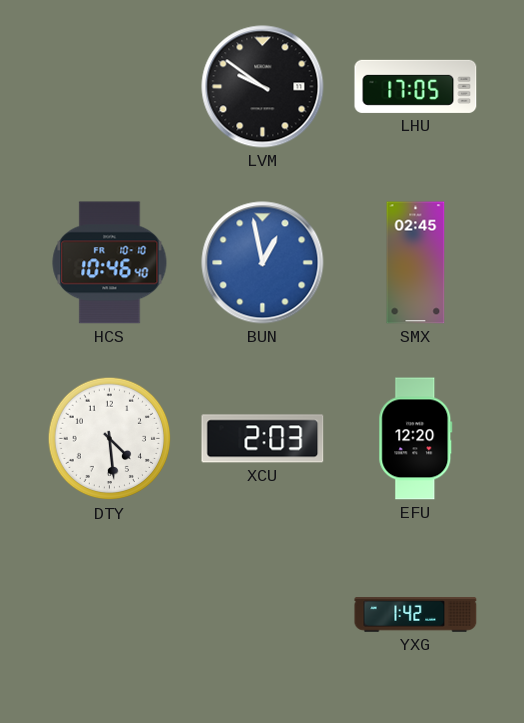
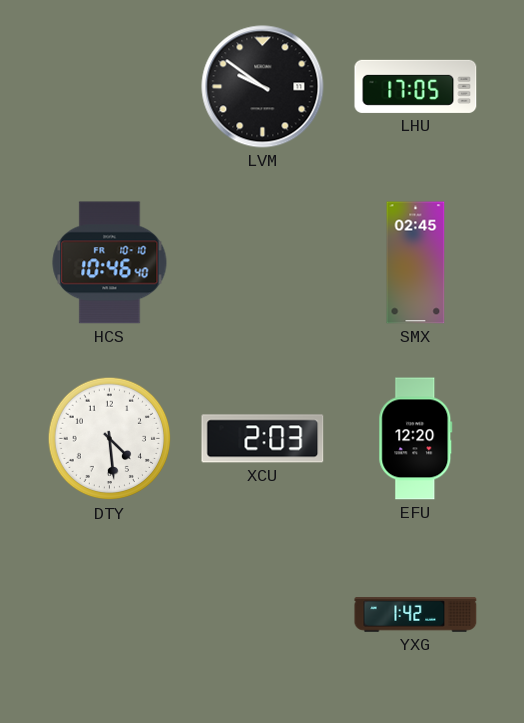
BUN: 12:58 -> none (263, 263)
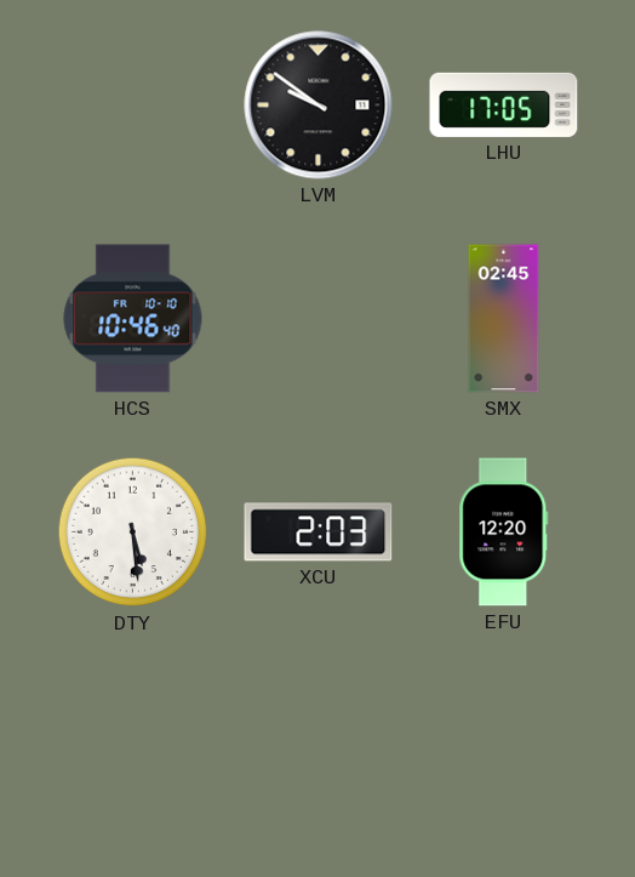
DTY: 4:29 -> 5:29 (133, 533)
YXG: 1:42 -> none (416, 615)
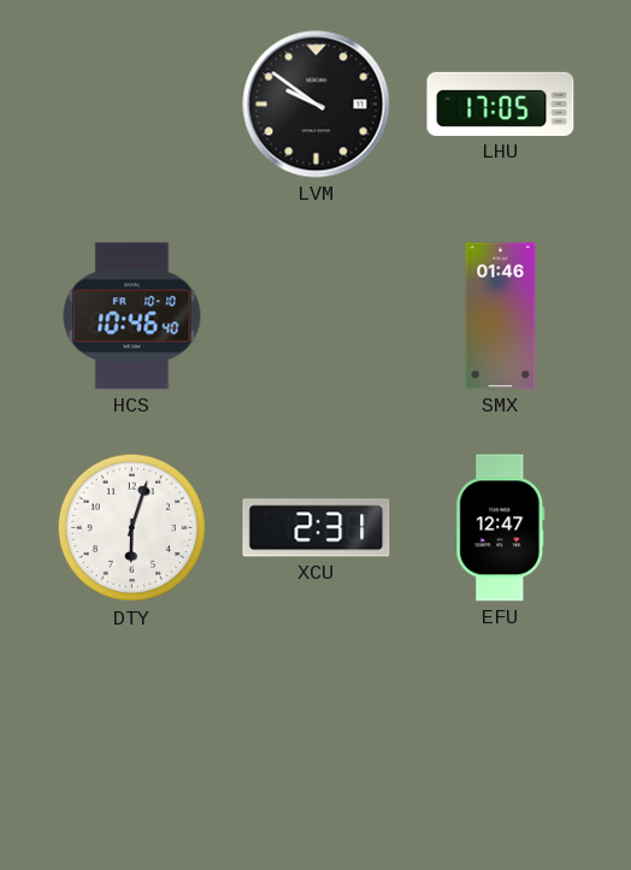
SMX: 02:45 -> 01:46 (501, 316)
DTY: 5:29 -> 6:03 (132, 528)
XCU: 2:03 -> 2:31 (317, 528)
EFU: 12:20 -> 12:47 (501, 528)
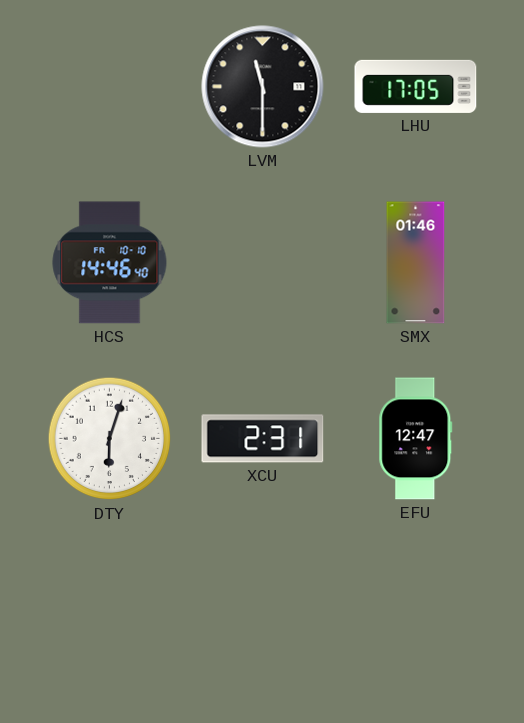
LVM: 9:51 -> 11:30 (263, 87)
HCS: 10:46 -> 14:46 (110, 263)
